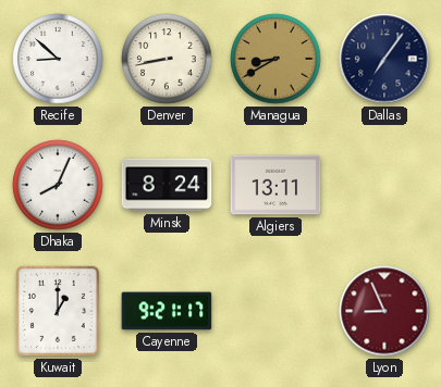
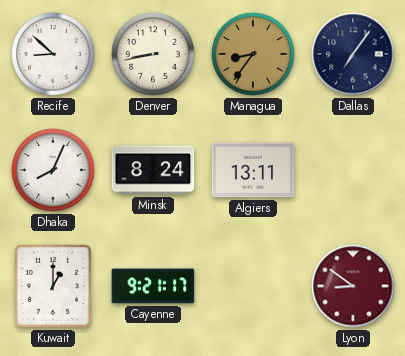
Managua: 8:40 -> 8:36 (253, 54)
Lyon: 8:56 -> 8:51 (353, 286)
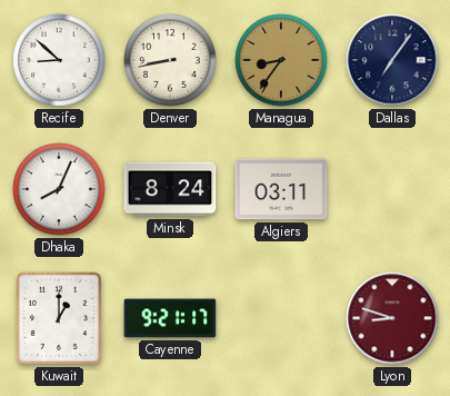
Algiers: 13:11 -> 03:11 (281, 189)
Lyon: 8:51 -> 8:48 (392, 318)
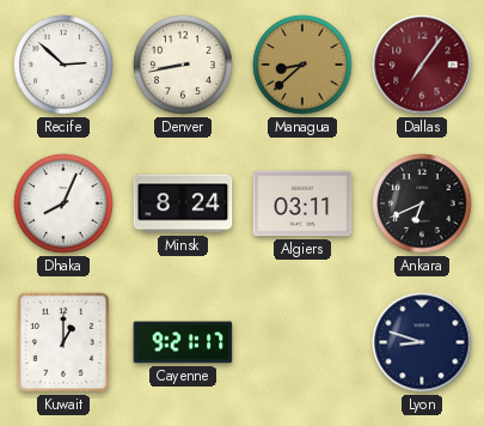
Recife: 8:52 -> 2:52 (63, 65)
Managua: 8:36 -> 8:38 (302, 65)
Dallas dial: navy -> burgundy (422, 65)
Ankara: none -> 6:41 (422, 203)
Lyon dial: burgundy -> navy (422, 342)
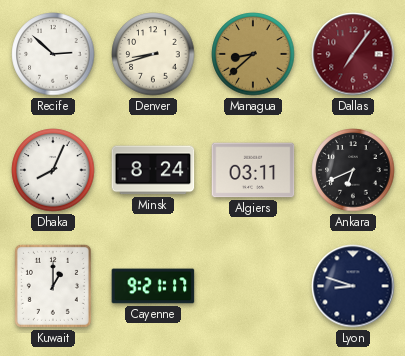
Denver: 8:43 -> 8:42 (153, 54)
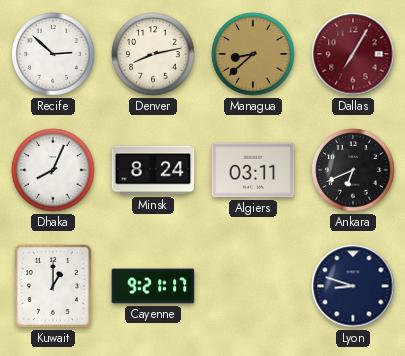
Denver: 8:42 -> 8:13 (153, 54)
Dallas: 7:06 -> 7:05 (353, 54)
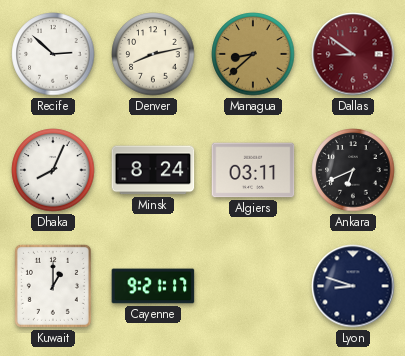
Dallas: 7:05 -> 8:51 (353, 54)
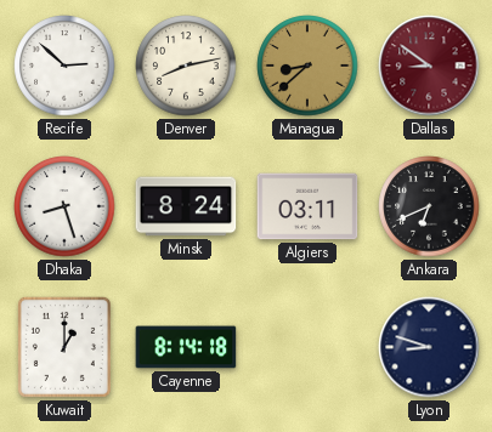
Dhaka: 8:04 -> 8:27 (64, 206)
Cayenne: 9:21 -> 8:14 (186, 347)
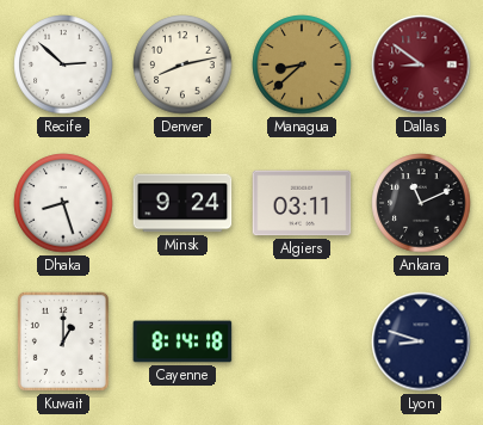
Minsk: 8:24 -> 9:24 (182, 203)
Ankara: 6:41 -> 11:11 (421, 203)
